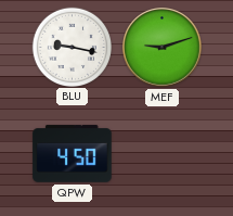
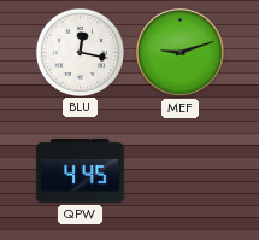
BLU: 9:17 -> 12:17 (80, 52)
QPW: 4:50 -> 4:45 (81, 171)
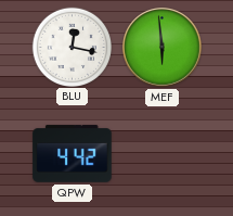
MEF: 9:12 -> 5:59 (163, 48)
QPW: 4:45 -> 4:42 (73, 154)
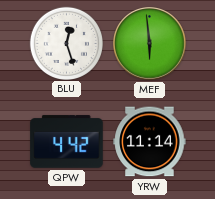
BLU: 12:17 -> 12:27 (66, 43)
YRW: none -> 11:14 (150, 142)
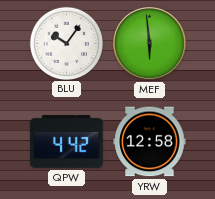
BLU: 12:27 -> 10:06 (66, 43)
YRW: 11:14 -> 12:58 (150, 142)
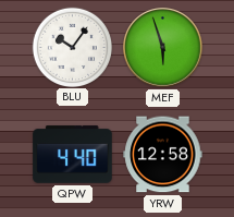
MEF: 5:59 -> 5:57 (163, 48)
QPW: 4:42 -> 4:40 (73, 155)
